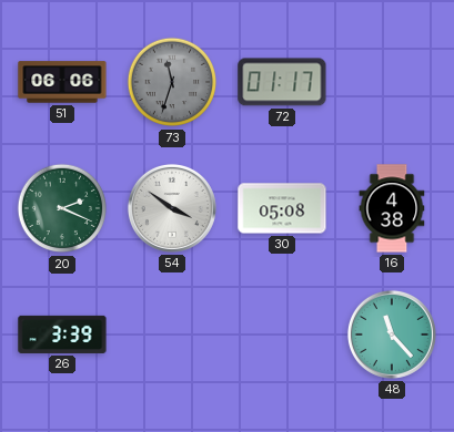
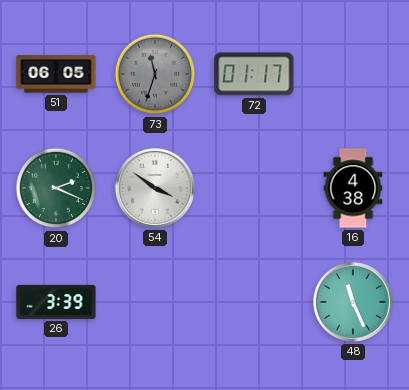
51: 06:06 -> 06:05 (56, 74)
30: 05:08 -> none (282, 208)
48: 11:23 -> 11:26 (353, 302)
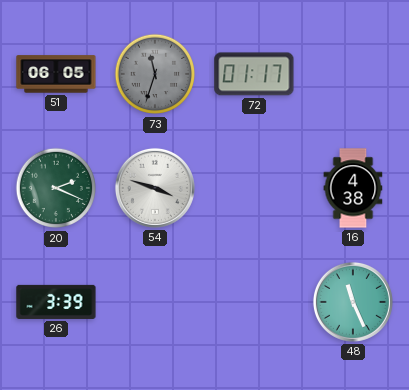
54: 3:51 -> 3:48 (155, 188)
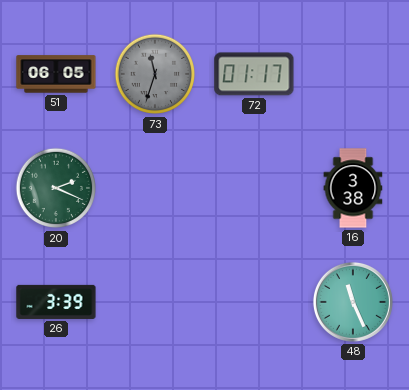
54: 3:48 -> none (155, 188)
16: 4:38 -> 3:38 (353, 188)
